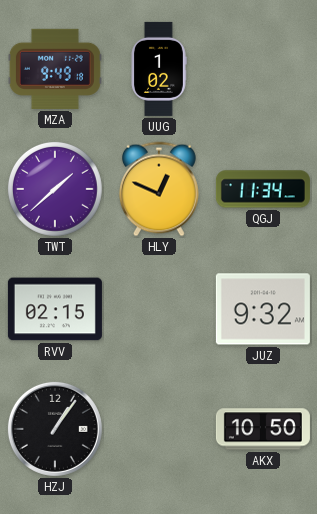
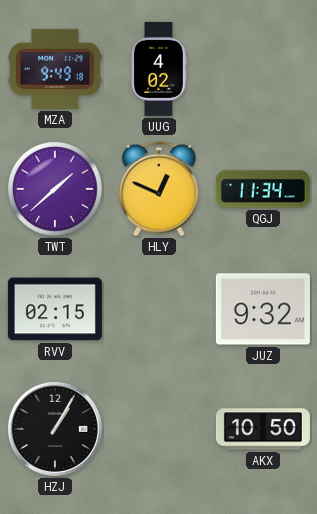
UUG: 1:02 -> 4:02 (159, 69)
HZJ: 1:06 -> 1:05 (55, 429)
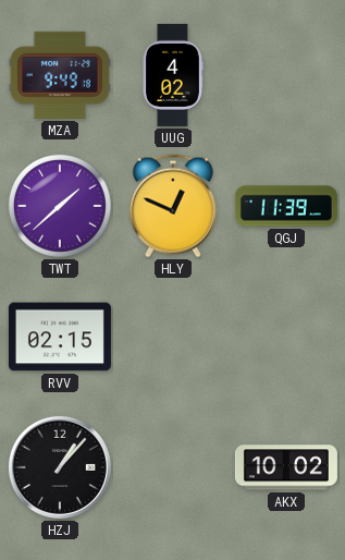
QGJ: 11:34 -> 11:39 (286, 206)
JUZ: 9:32 -> none (263, 309)
HZJ: 1:05 -> 1:07 (60, 467)
AKX: 10:50 -> 10:02 (286, 467)
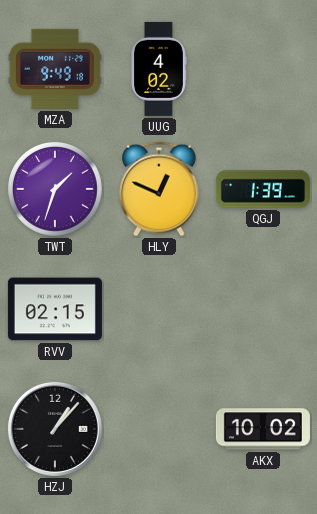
TWT: 1:38 -> 1:33 (55, 189)
QGJ: 11:39 -> 1:39 (263, 189)
